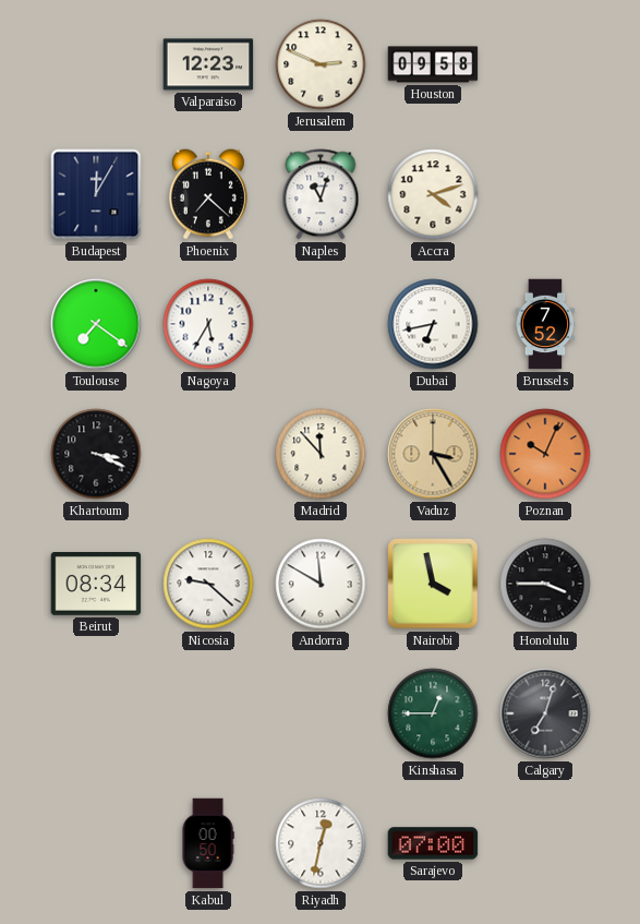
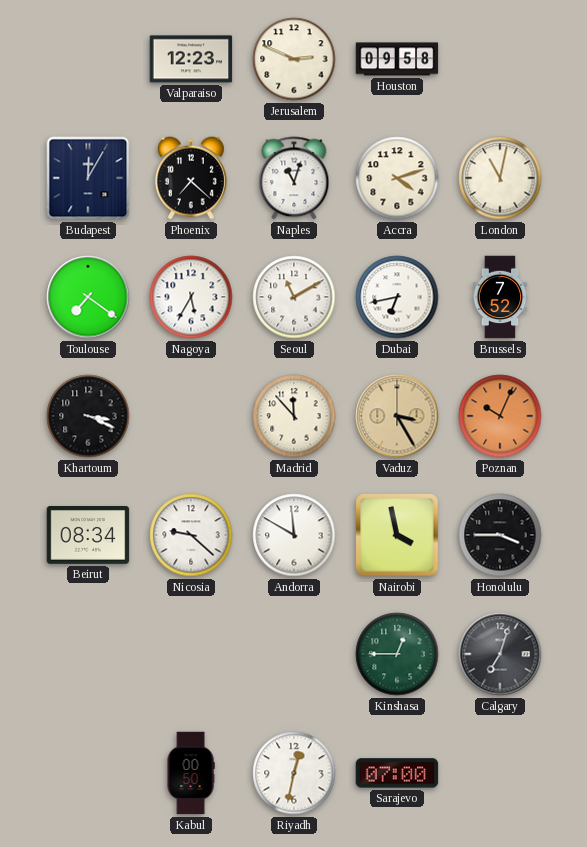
London: none -> 11:02 (500, 178)
Seoul: none -> 11:10 (294, 297)
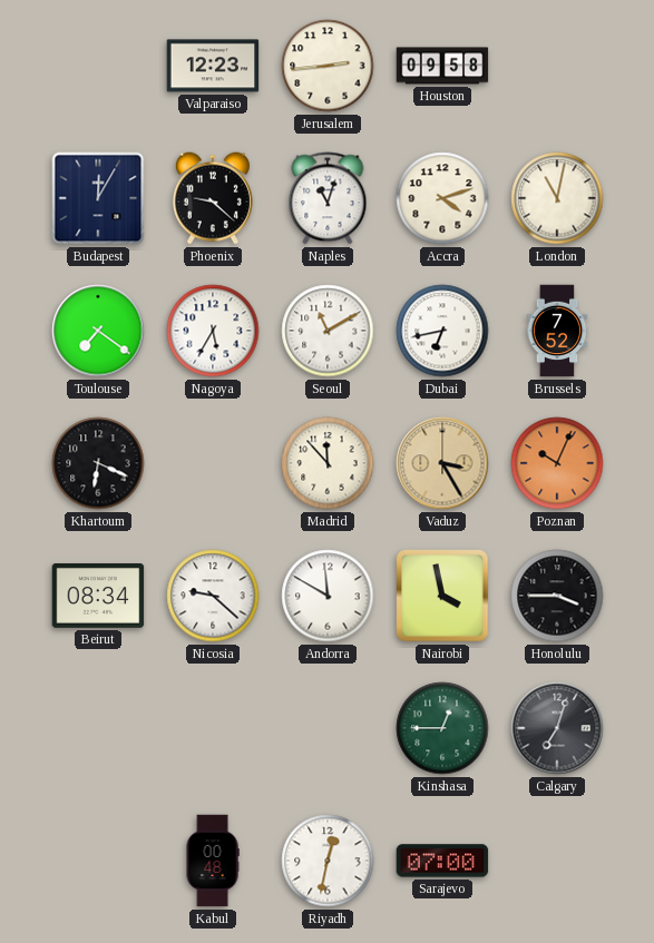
Jerusalem: 2:49 -> 2:44 (328, 66)
Phoenix: 7:22 -> 9:22 (213, 198)
Khartoum: 3:19 -> 6:19 (98, 463)
Kabul: 00:50 -> 00:48 (213, 861)
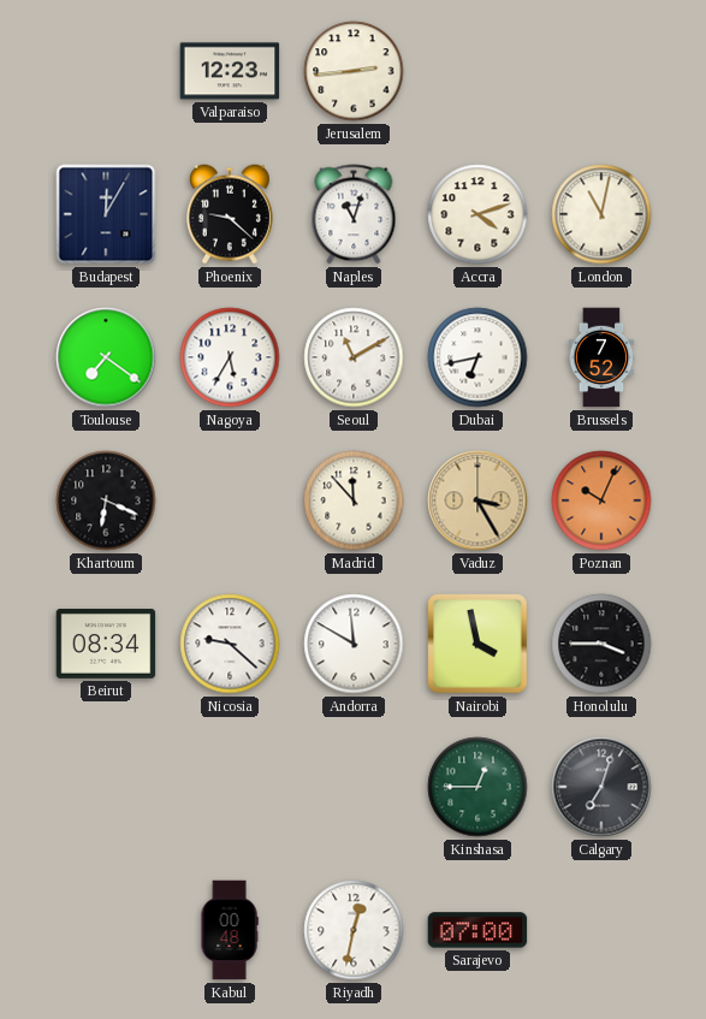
Houston: 09:58 -> none (442, 66)
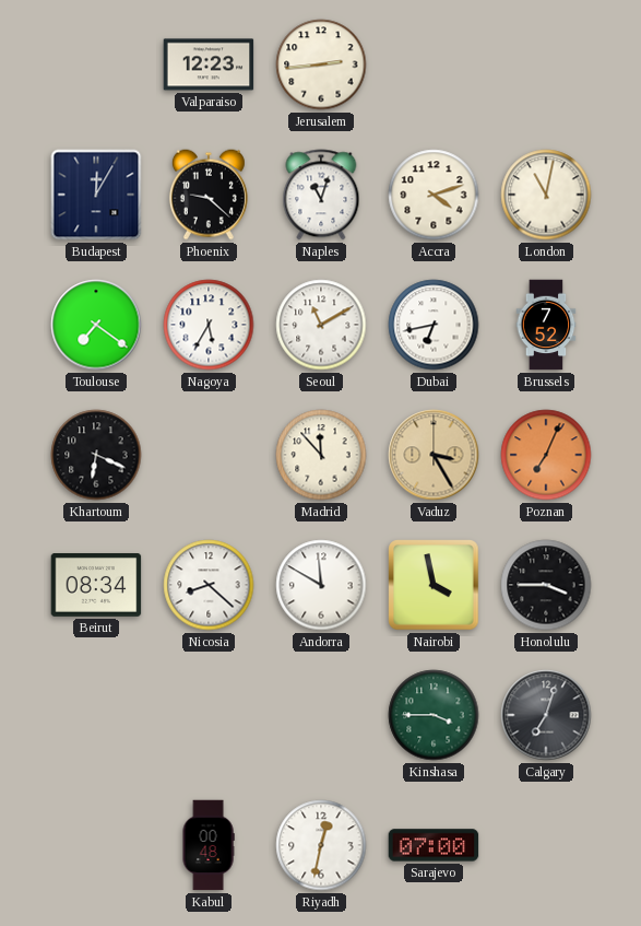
Poznan: 10:04 -> 7:04 (546, 455)
Nicosia: 9:22 -> 8:22 (209, 585)
Kinshasa: 12:45 -> 3:45 (434, 715)
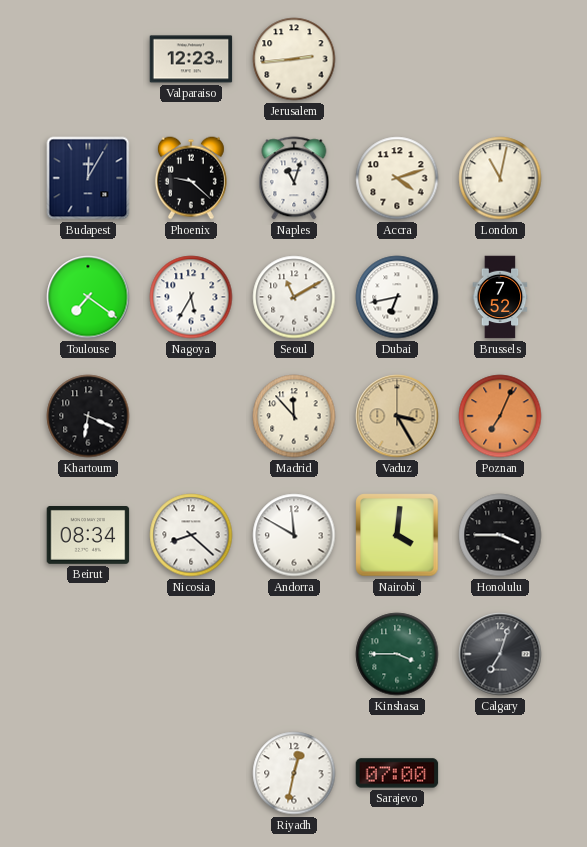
Nairobi: 3:58 -> 4:01 (397, 535)
Kabul: 00:48 -> none (209, 845)
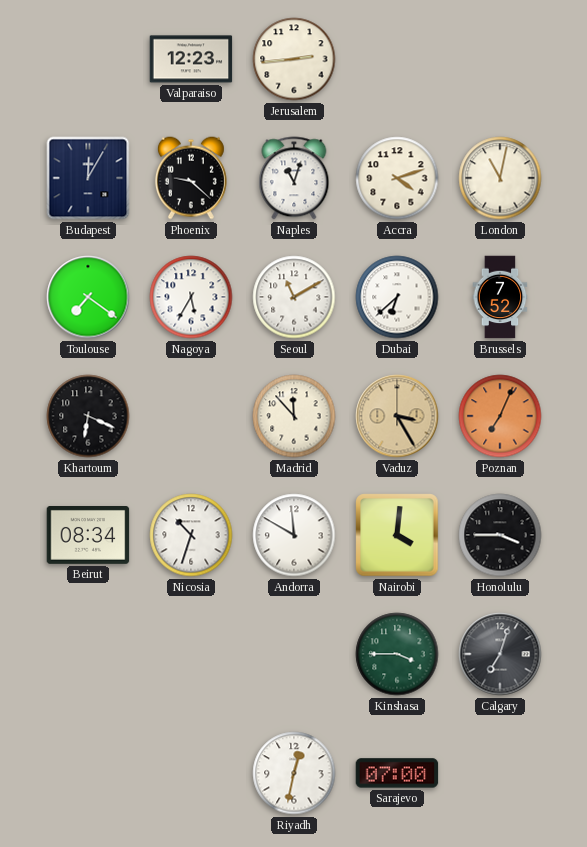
Dubai: 6:43 -> 6:38 (397, 297)
Nicosia: 8:22 -> 10:33 (191, 535)
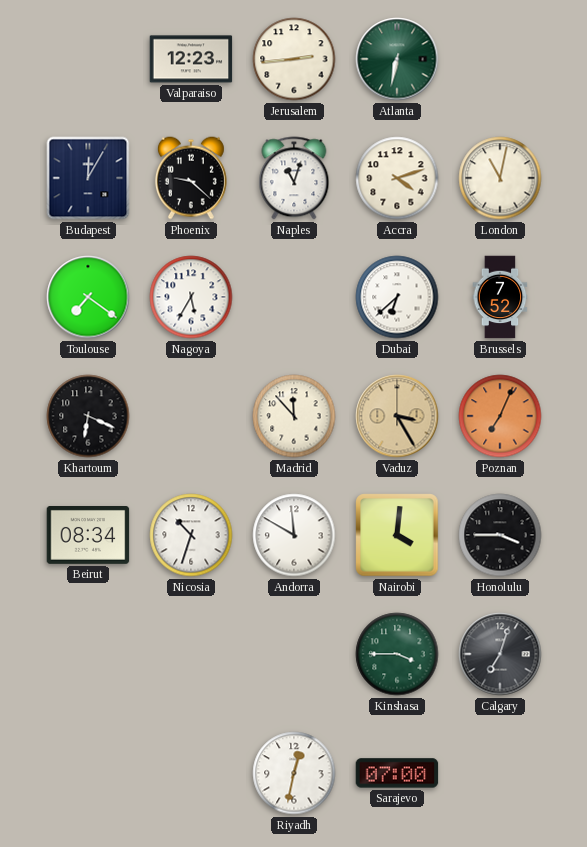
Atlanta: none -> 6:32 (397, 59)
Seoul: 11:10 -> none (294, 297)
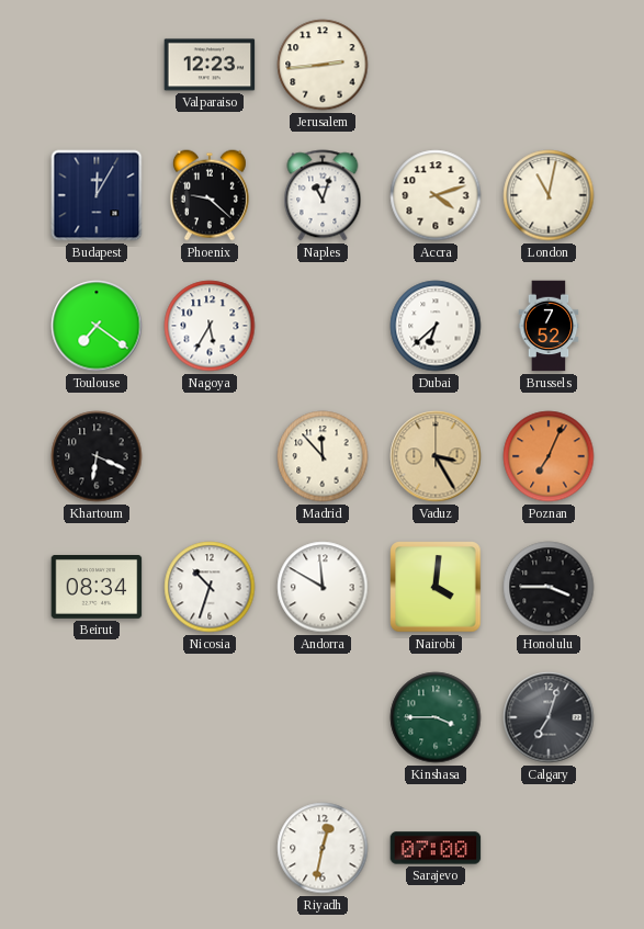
Atlanta: 6:32 -> none (397, 59)
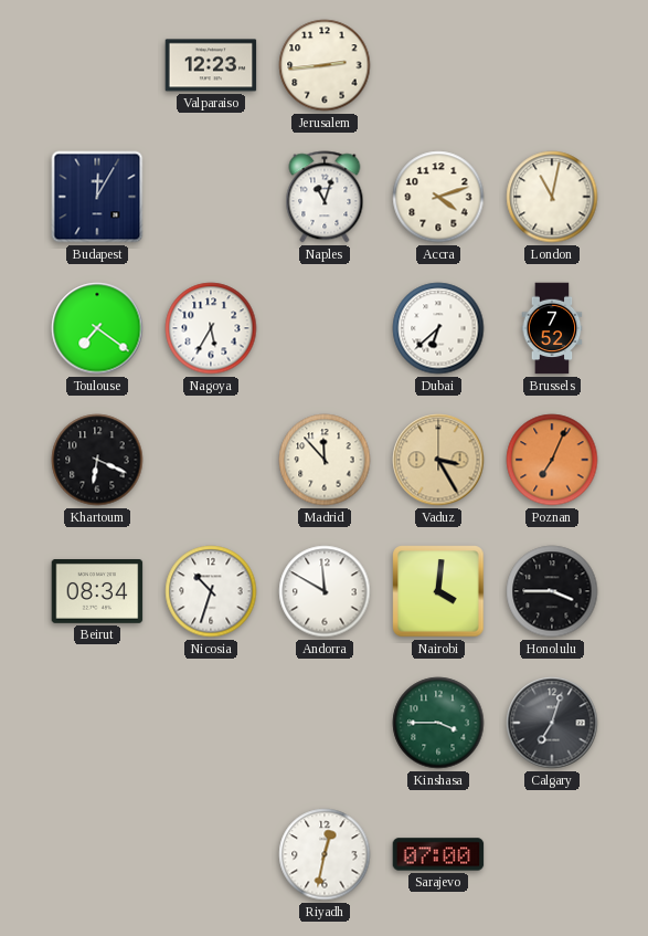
Phoenix: 9:22 -> none (210, 195)
